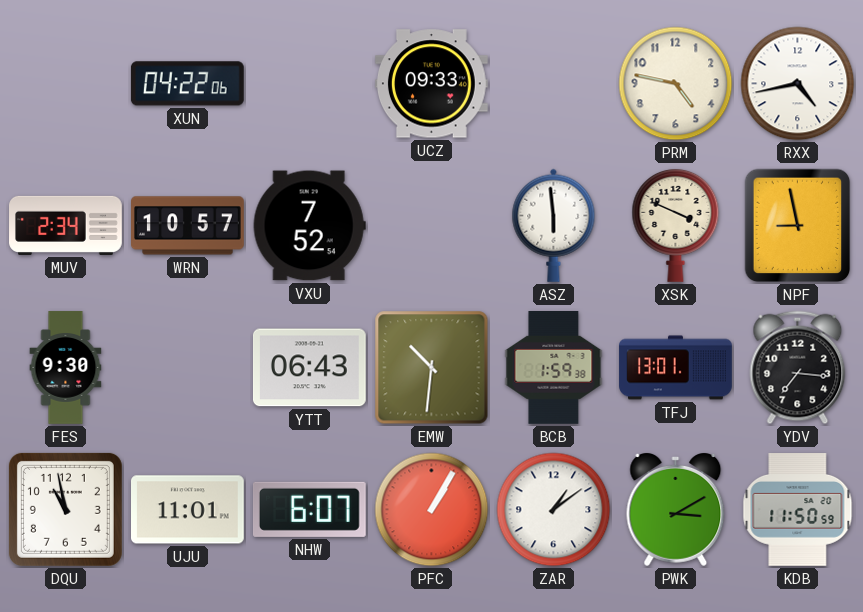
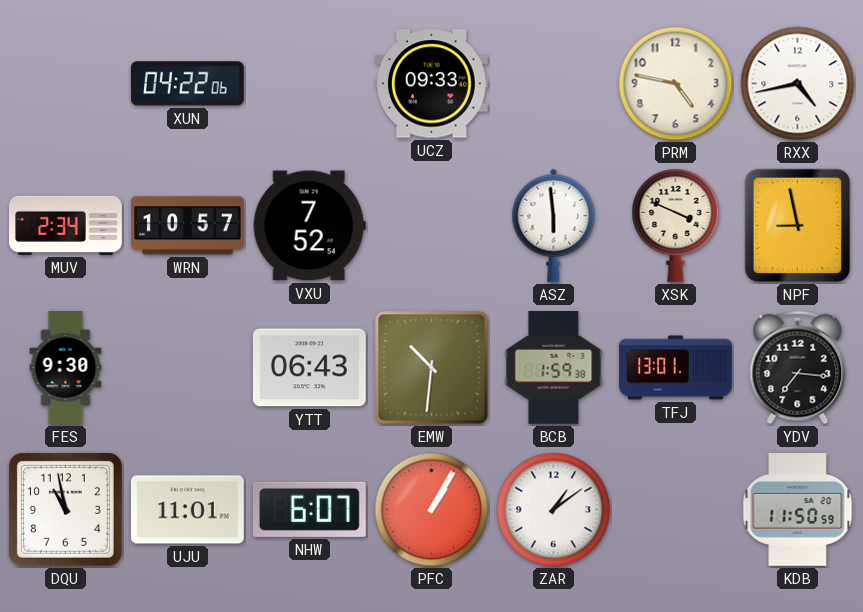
PWK: 3:10 -> none (676, 510)
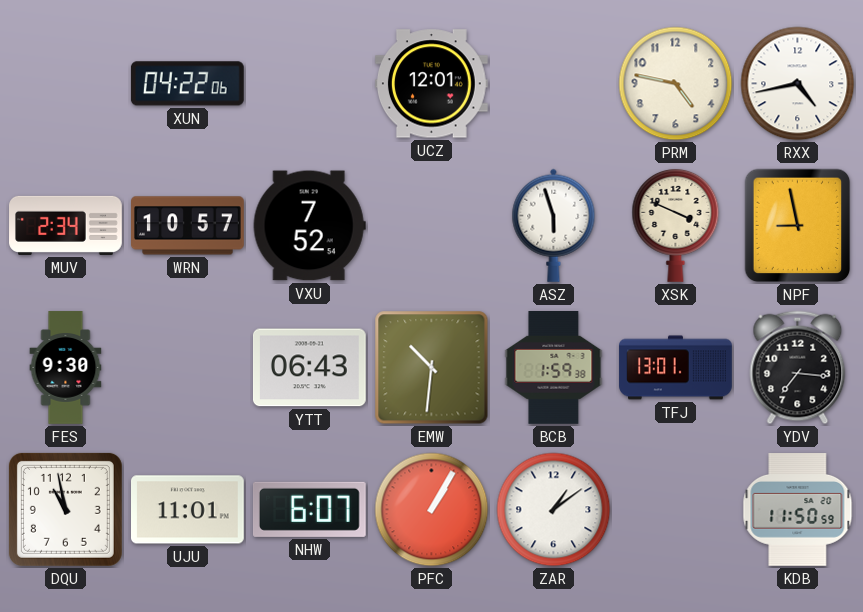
UCZ: 09:33 -> 12:01 (431, 84)
ASZ: 5:59 -> 5:57 (554, 225)
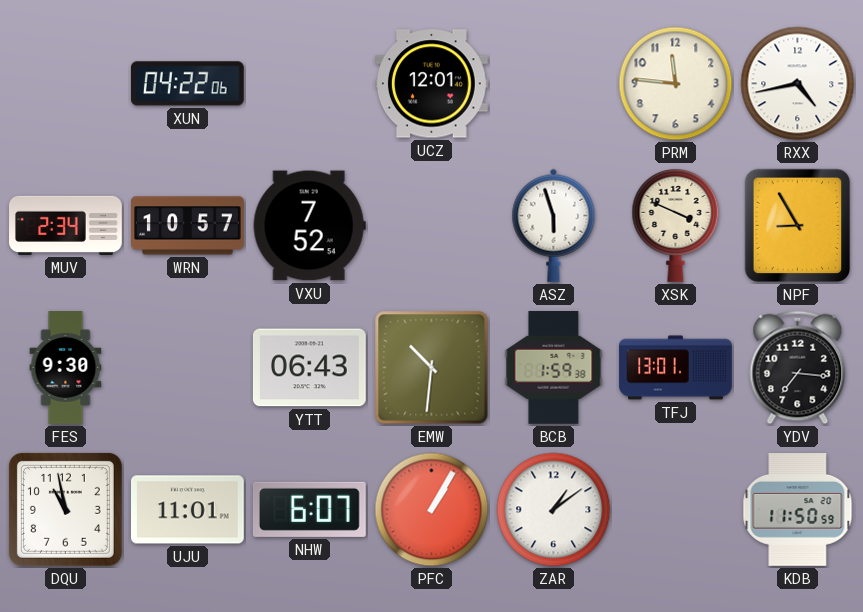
PRM: 4:47 -> 11:46 (676, 84)
NPF: 8:58 -> 8:55 (798, 226)
